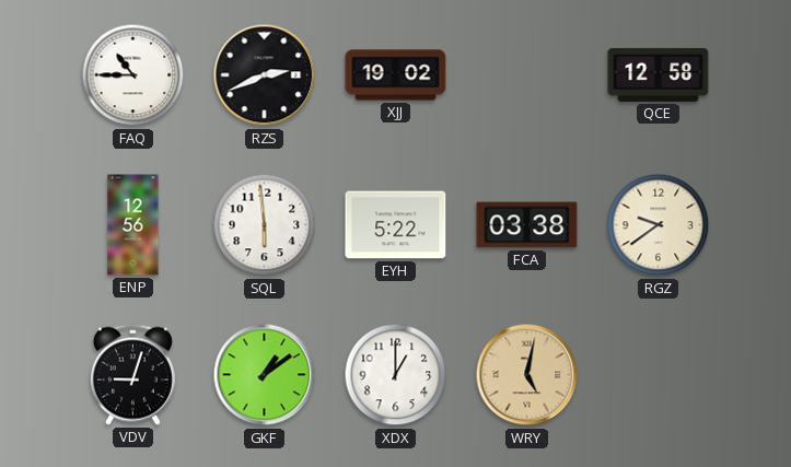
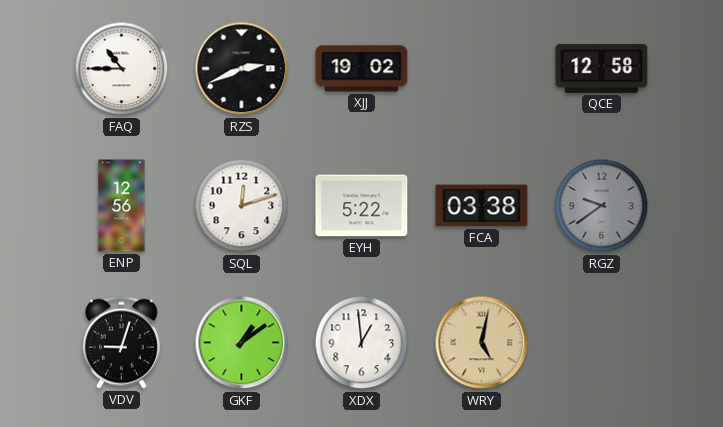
SQL: 5:59 -> 12:12 (242, 206)
RGZ dial: cream -> grey (602, 206)
XDX: 1:00 -> 12:59 (362, 343)
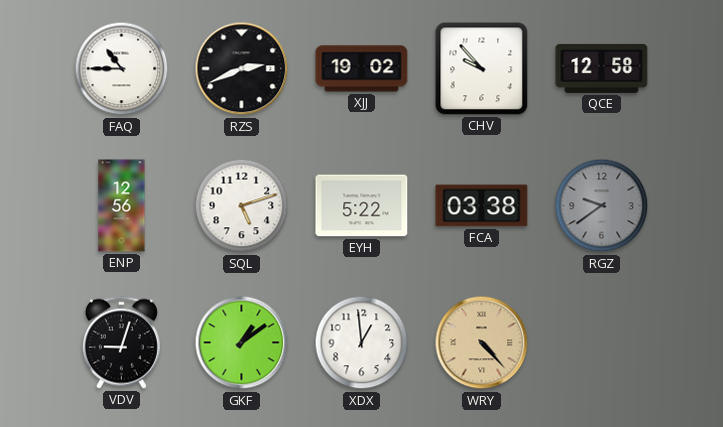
CHV: none -> 9:53 (482, 69)
SQL: 12:12 -> 5:12 (242, 206)
WRY: 5:02 -> 4:23 (482, 343)
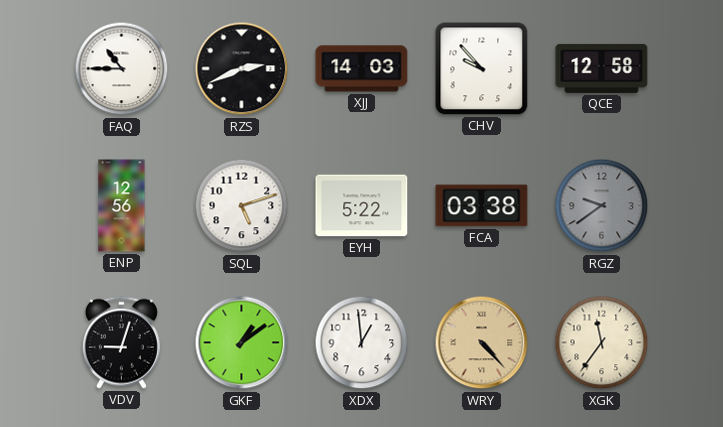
XJJ: 19:02 -> 14:03 (362, 69)
XGK: none -> 11:36 (602, 343)
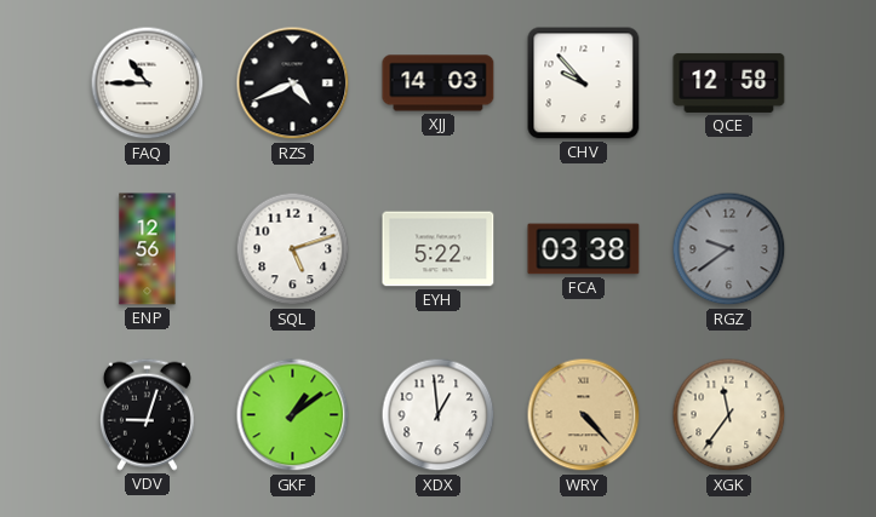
RZS: 2:41 -> 4:41 (293, 84)
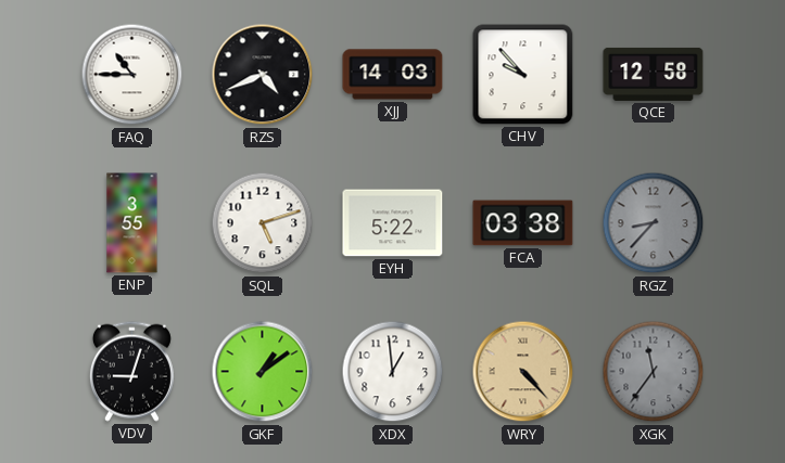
ENP: 12:56 -> 3:55 (132, 223)
RGZ: 9:39 -> 8:37 (654, 223)
XGK dial: cream -> grey (654, 372)
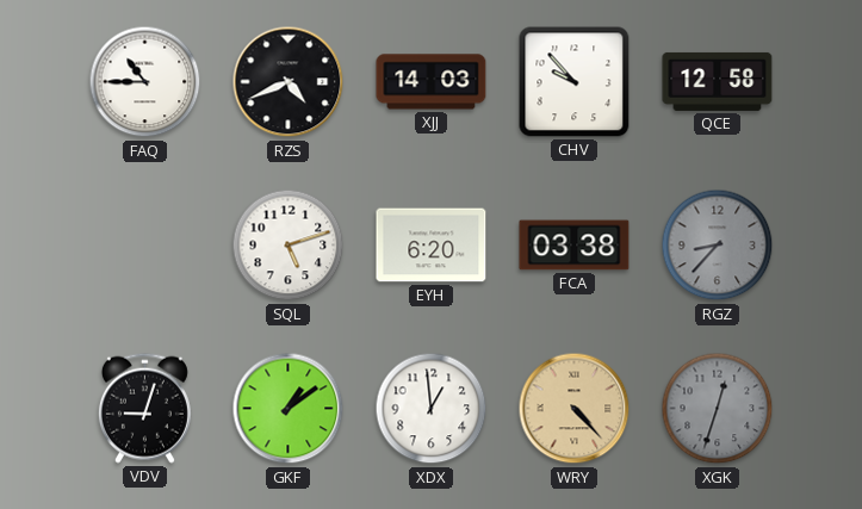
ENP: 3:55 -> none (132, 223)
EYH: 5:22 -> 6:20 (432, 246)
XGK: 11:36 -> 12:33 (718, 409)
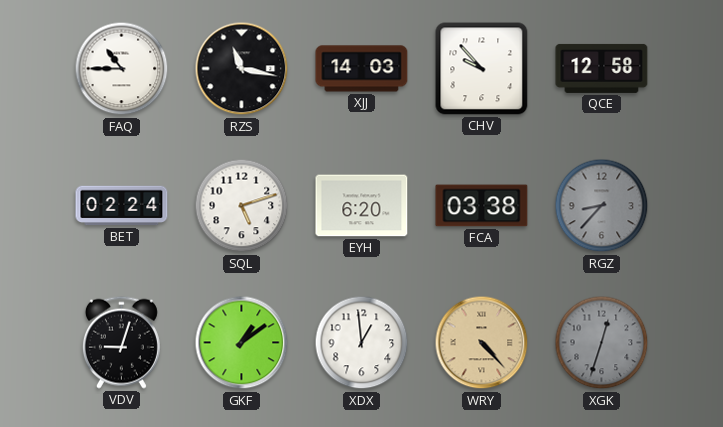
RZS: 4:41 -> 11:17 (242, 69)
BET: none -> 02:24 (122, 206)
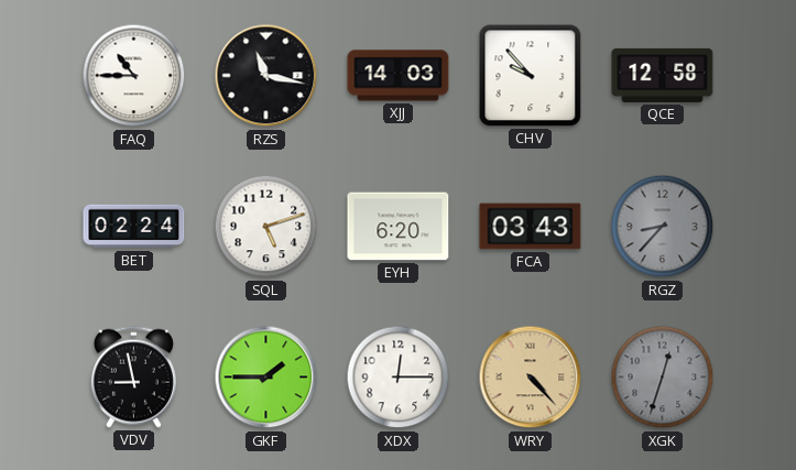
FCA: 03:38 -> 03:43 (531, 227)
VDV: 9:03 -> 8:58 (133, 376)
GKF: 1:09 -> 1:45 (266, 378)
XDX: 12:59 -> 12:15 (399, 378)
